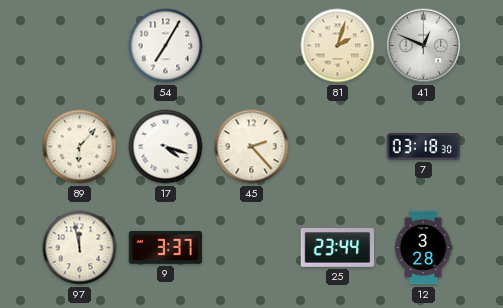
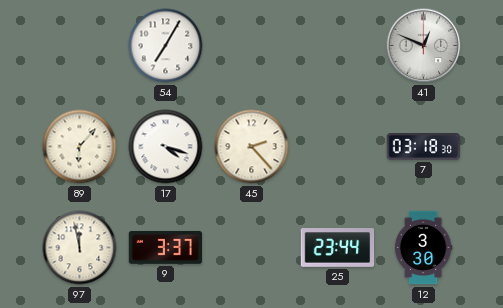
81: 2:03 -> none (338, 46)
12: 3:28 -> 3:30 (423, 248)
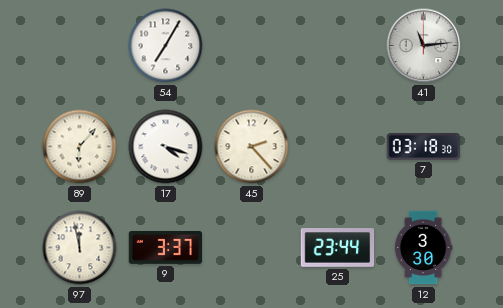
41: 12:49 -> 11:14 (424, 46)
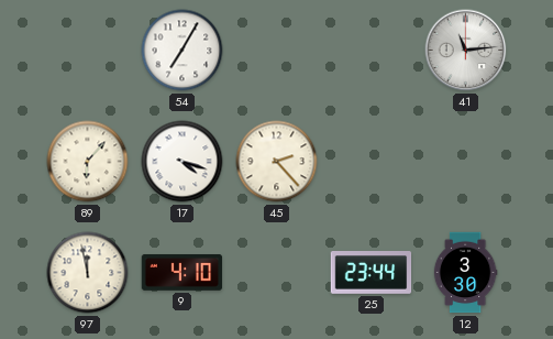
7: 03:18 -> none (424, 147)
9: 3:37 -> 4:10 (183, 272)
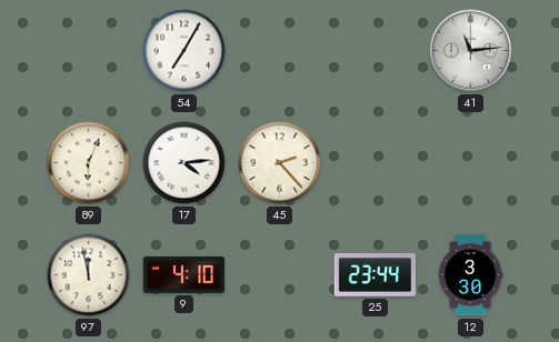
89: 6:07 -> 6:04 (89, 163)
17: 4:18 -> 4:14 (184, 163)
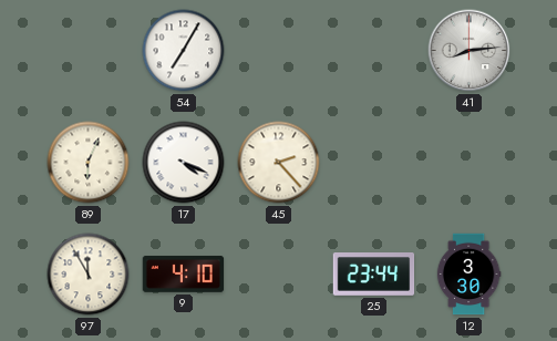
41: 11:14 -> 8:14 (470, 51)
17: 4:14 -> 4:19 (184, 163)
97: 11:58 -> 11:55 (89, 275)
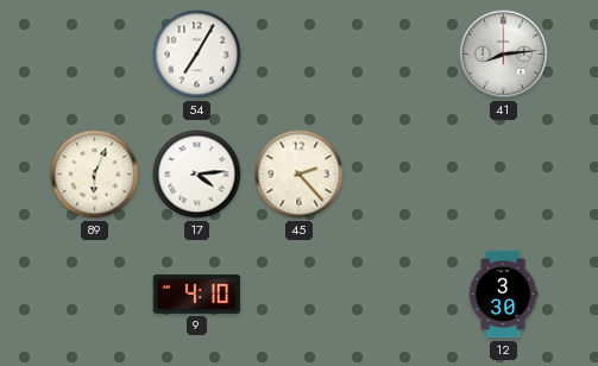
17: 4:19 -> 4:14 (197, 175)
97: 11:55 -> none (89, 275)
25: 23:44 -> none (374, 275)
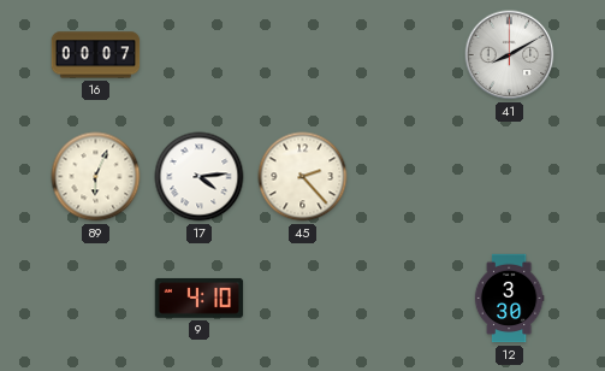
16: none -> 00:07 (96, 55)
54: 7:05 -> none (197, 55)
41: 8:14 -> 8:10 (510, 55)
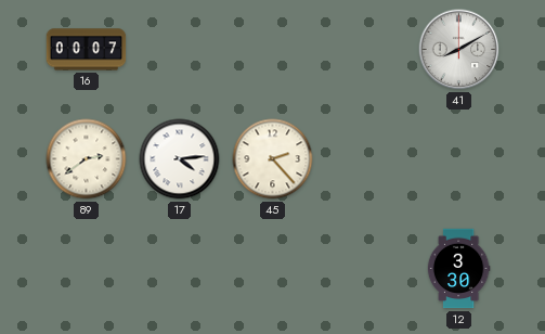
89: 6:04 -> 2:39 (87, 159)
9: 4:10 -> none (200, 298)
